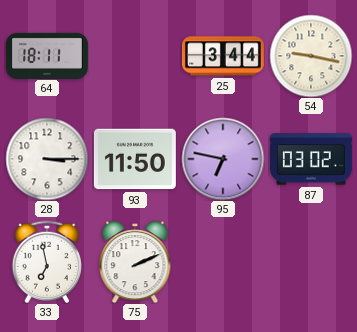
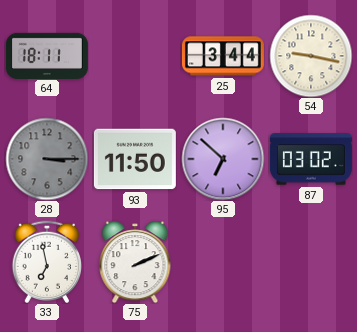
28 dial: white -> grey (47, 159)
95: 6:47 -> 6:52 (223, 159)
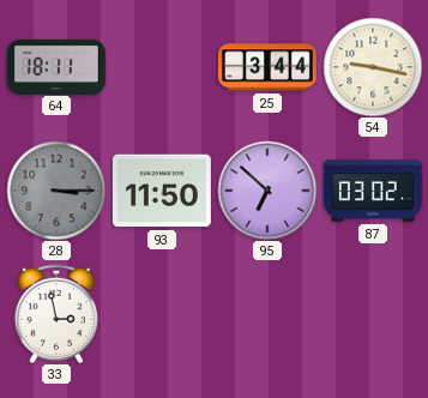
33: 6:58 -> 2:58 (55, 313)
75: 2:11 -> none (135, 262)
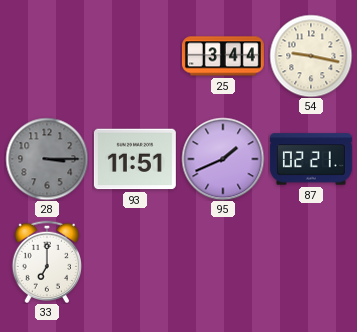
64: 18:11 -> none (56, 66)
93: 11:50 -> 11:51 (135, 159)
95: 6:52 -> 1:41 (223, 159)
87: 03:02 -> 02:21 (311, 159)
33: 2:58 -> 7:00 (46, 261)
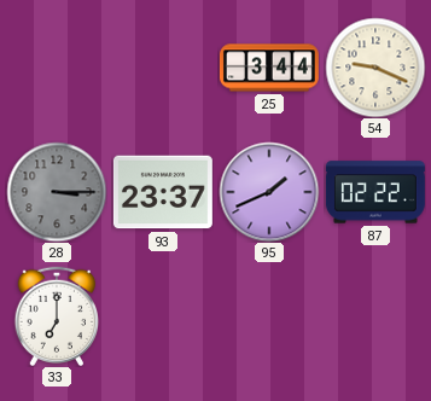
54: 9:17 -> 9:19 (375, 68)
93: 11:51 -> 23:37 (163, 192)
87: 02:21 -> 02:22 (375, 192)
